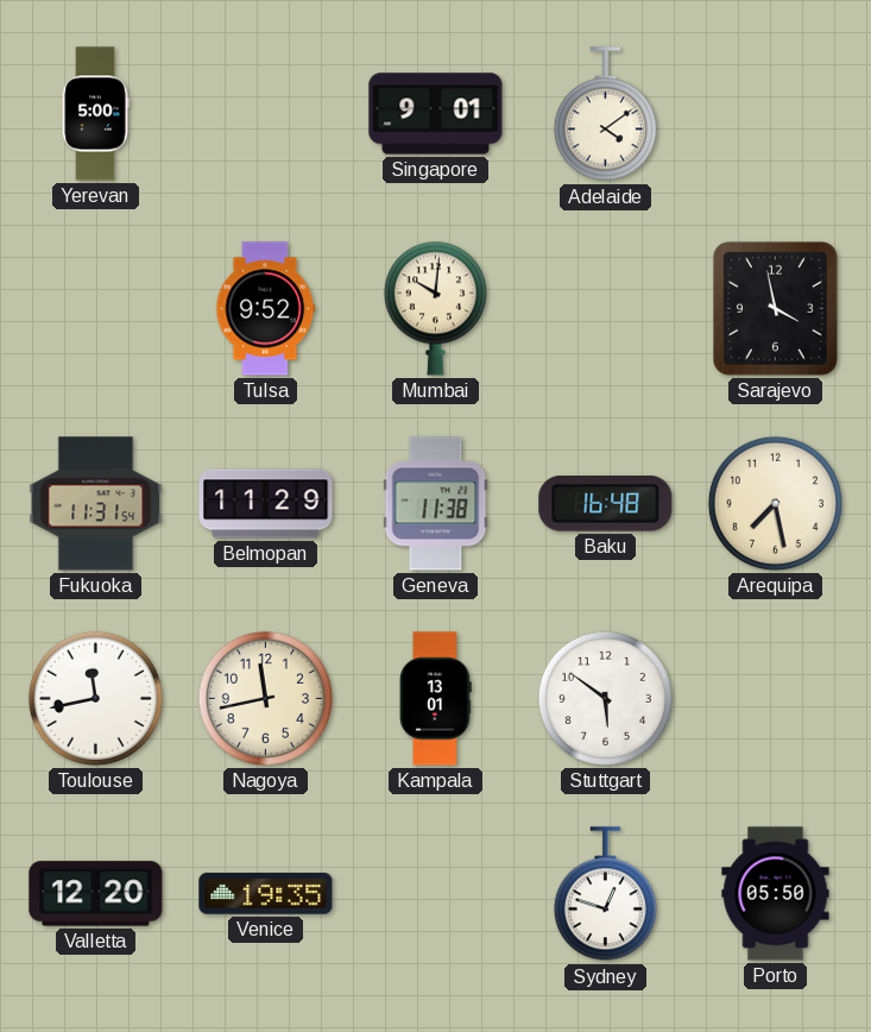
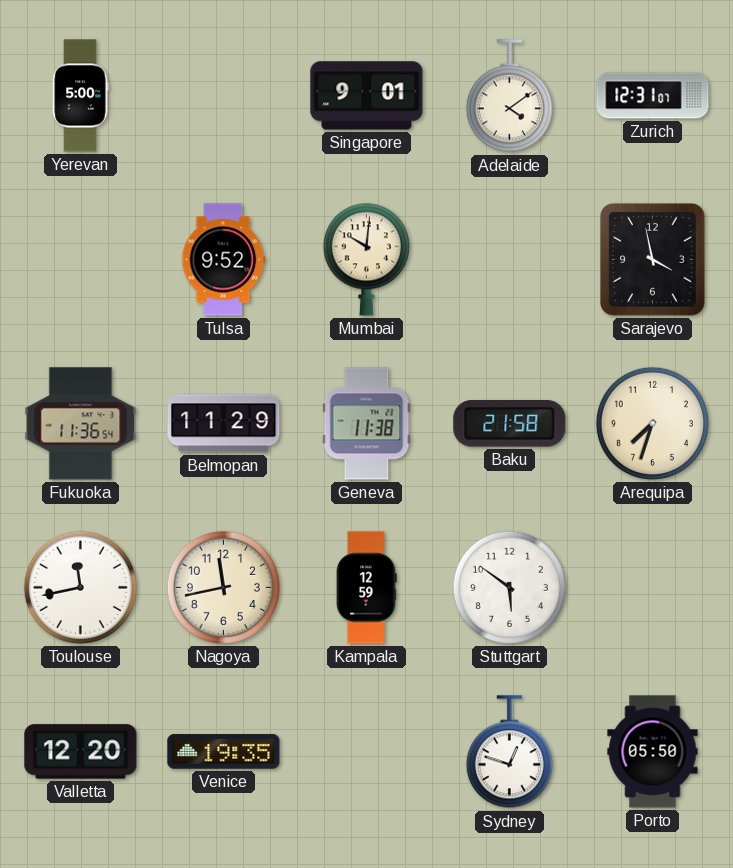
Zurich: none -> 12:31 (653, 96)
Fukuoka: 11:31 -> 11:36 (81, 424)
Baku: 16:48 -> 21:58 (510, 424)
Arequipa: 7:28 -> 7:33 (652, 423)
Kampala: 13:01 -> 12:59 (367, 588)
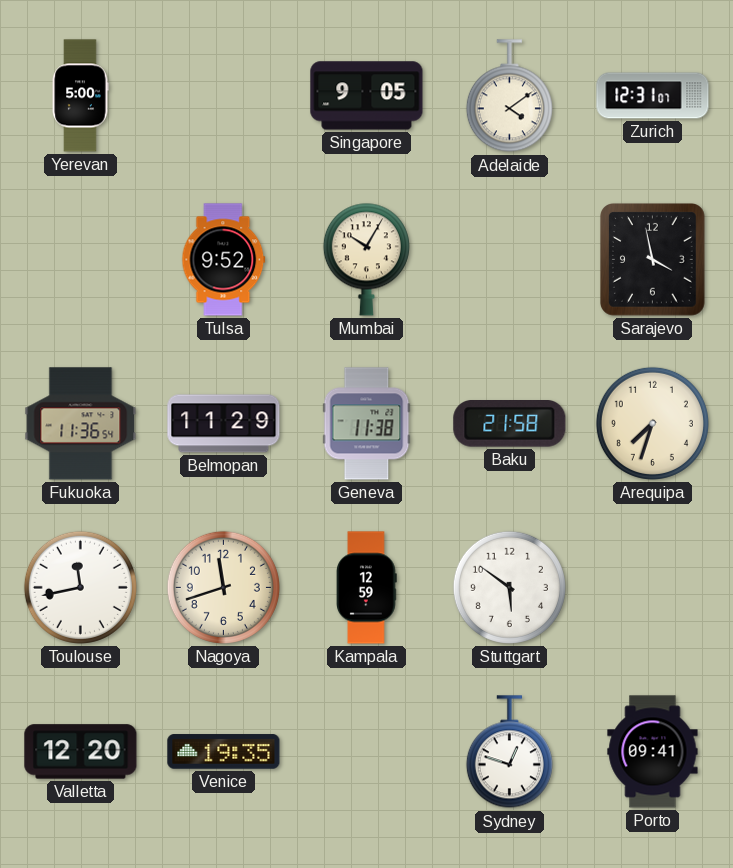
Singapore: 9:01 -> 9:05 (367, 96)
Mumbai: 10:01 -> 10:05 (366, 259)
Nagoya: 11:43 -> 11:42 (223, 587)
Porto: 05:50 -> 09:41 (653, 752)
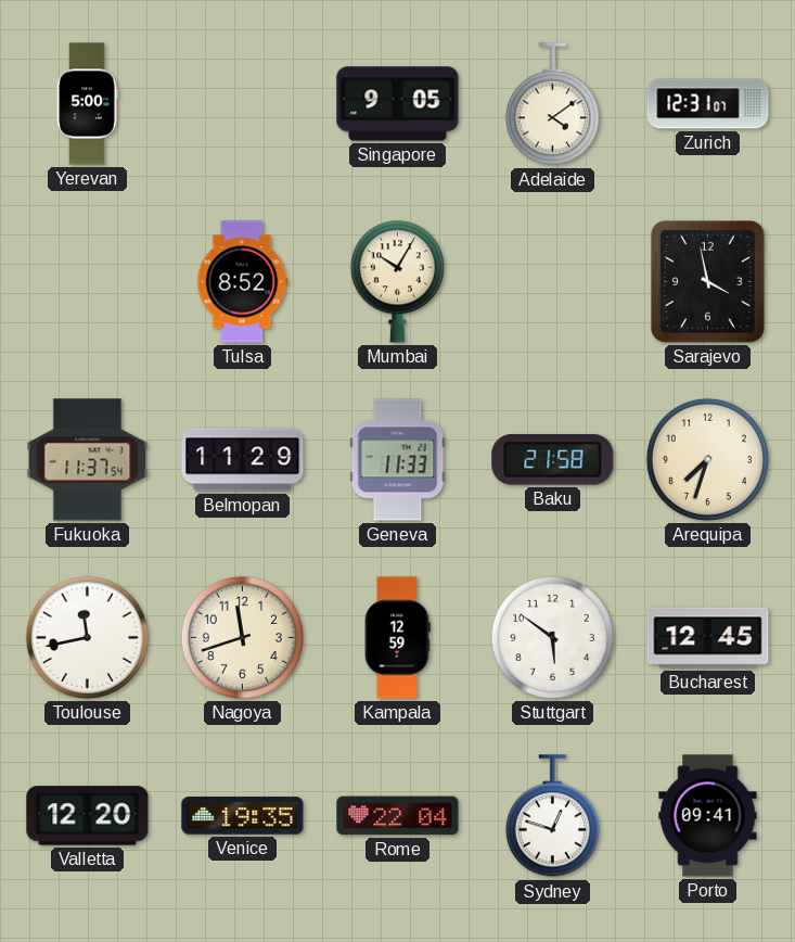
Tulsa: 9:52 -> 8:52 (243, 282)
Fukuoka: 11:36 -> 11:37 (88, 460)
Geneva: 11:38 -> 11:33 (398, 460)
Bucharest: none -> 12:45 (708, 638)
Rome: none -> 22:04 (398, 816)
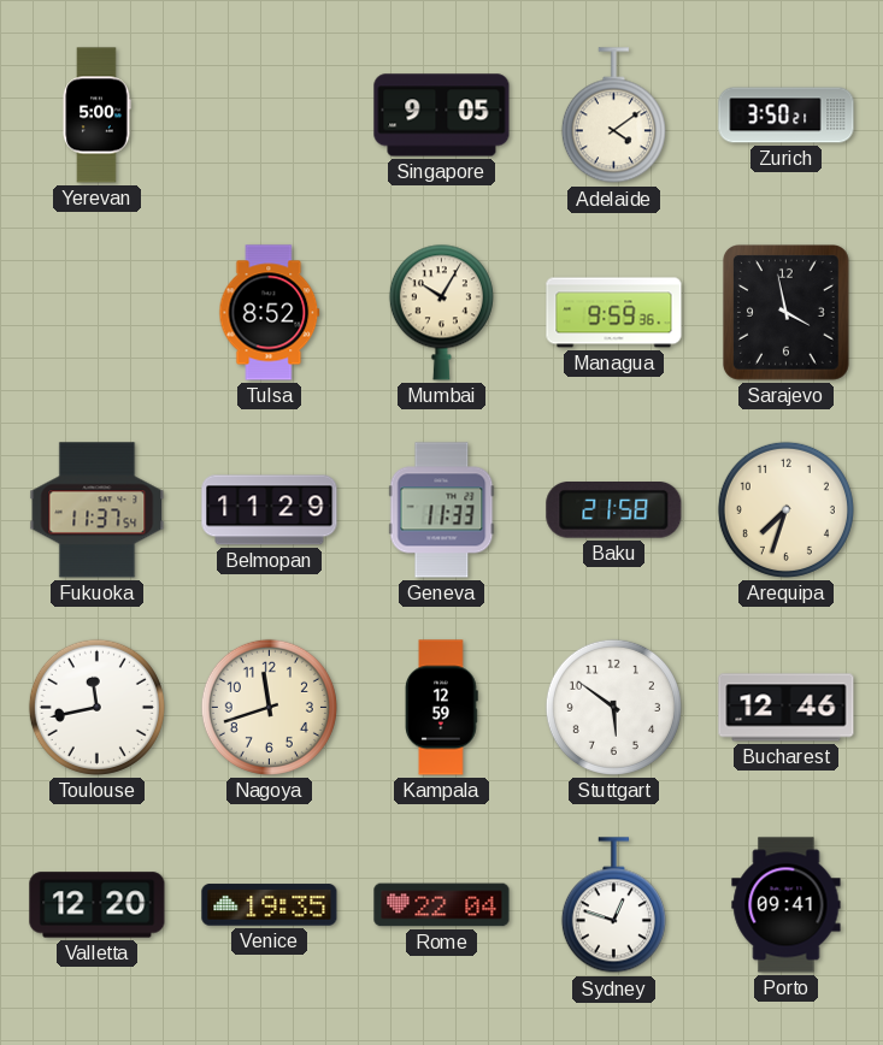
Zurich: 12:31 -> 3:50 (787, 116)
Managua: none -> 9:59 (614, 313)
Bucharest: 12:45 -> 12:46 (787, 708)
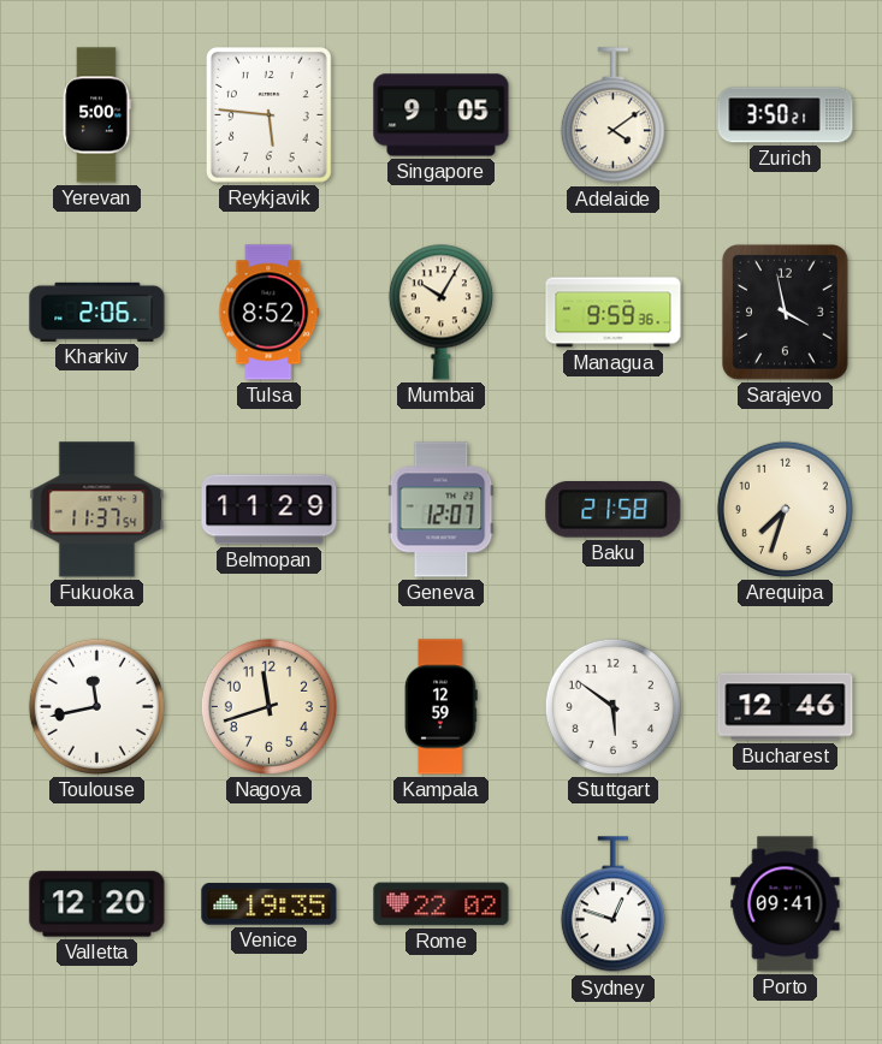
Reykjavik: none -> 5:46 (270, 115)
Kharkiv: none -> 2:06 (97, 312)
Geneva: 11:33 -> 12:07 (442, 510)
Rome: 22:04 -> 22:02 (442, 904)
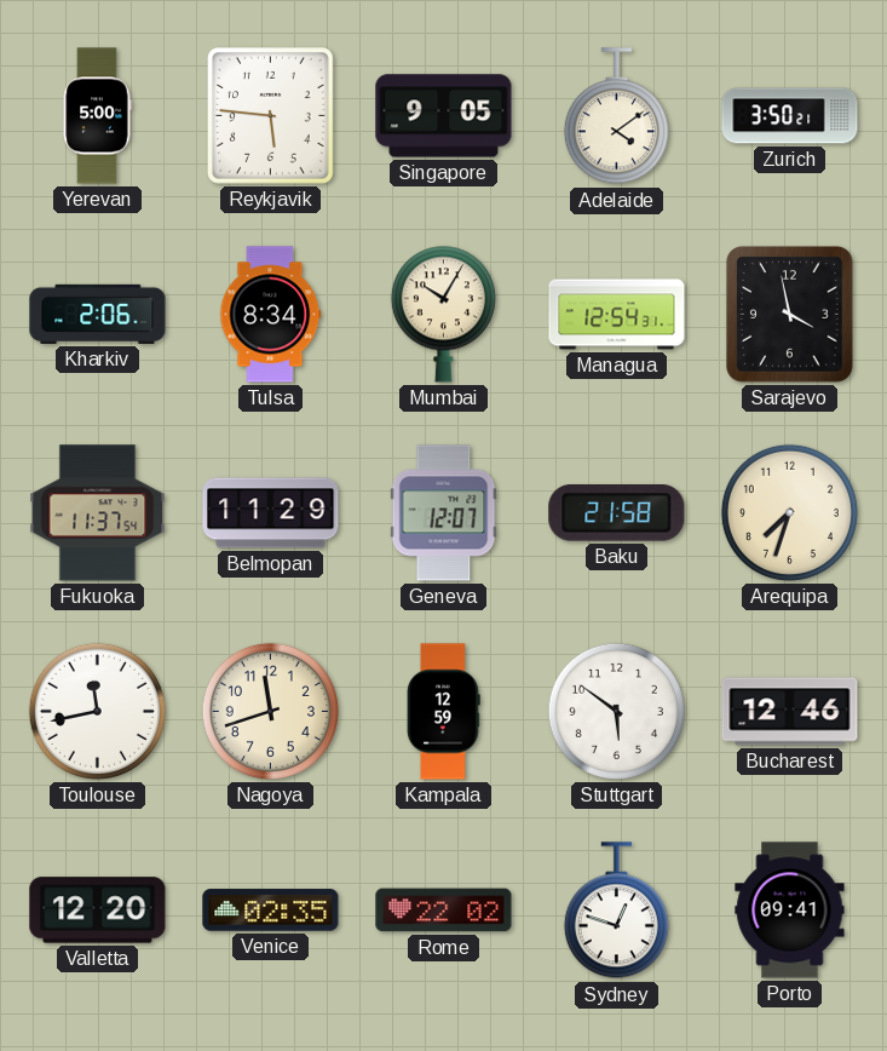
Tulsa: 8:52 -> 8:34 (271, 315)
Managua: 9:59 -> 12:54 (617, 315)
Venice: 19:35 -> 02:35 (271, 911)
